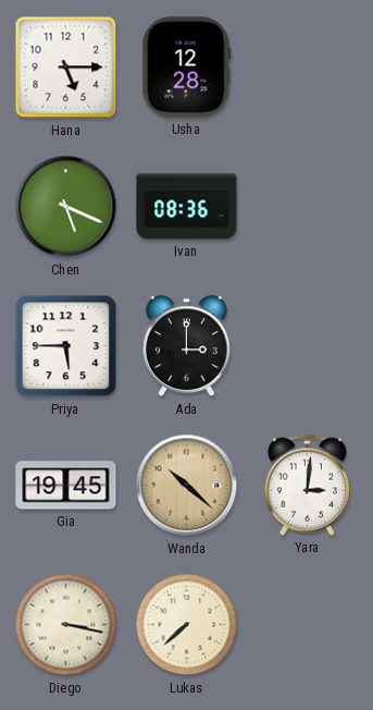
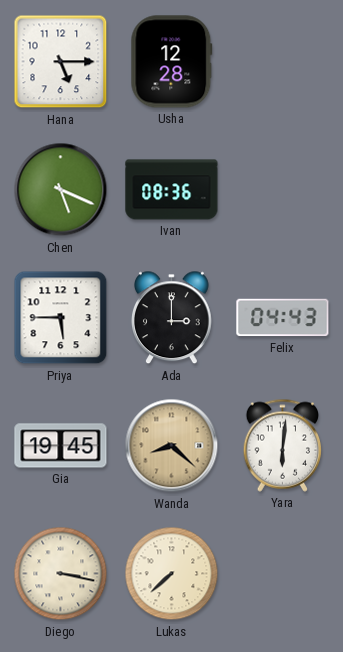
Felix: none -> 04:43 (283, 318)
Wanda: 10:22 -> 8:22 (172, 446)
Yara: 3:01 -> 6:01 (283, 445)
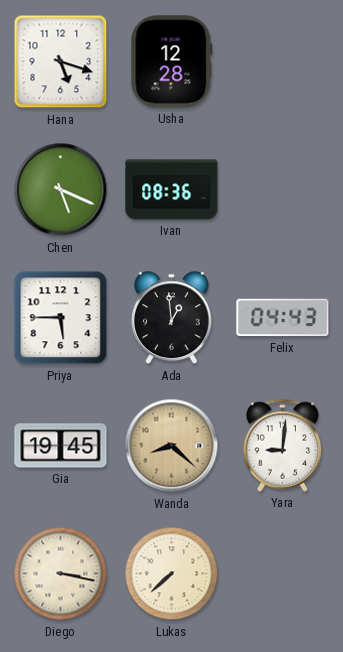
Hana: 5:15 -> 5:18 (61, 62)
Ada: 3:00 -> 12:59 (172, 318)
Yara: 6:01 -> 9:01 (283, 445)
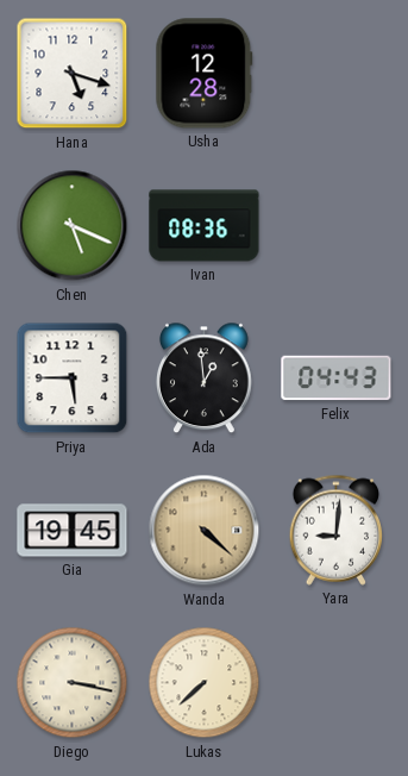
Wanda: 8:22 -> 4:22 (205, 531)
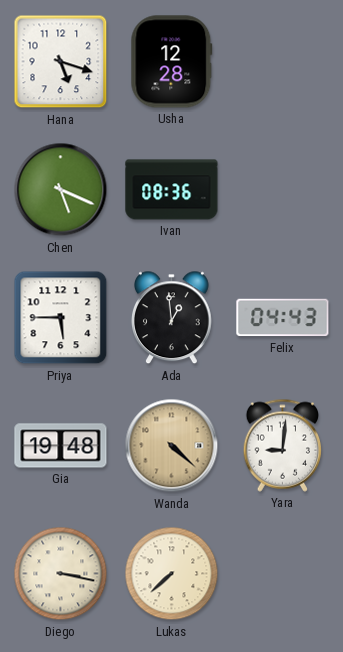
Gia: 19:45 -> 19:48 (61, 446)
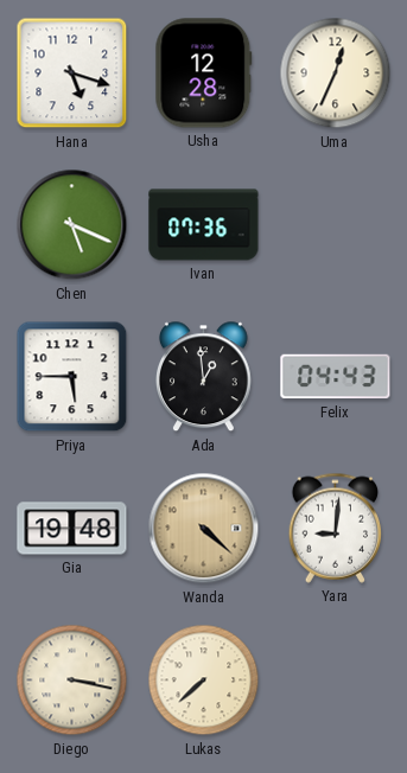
Uma: none -> 12:34 (336, 74)
Ivan: 08:36 -> 07:36 (204, 225)
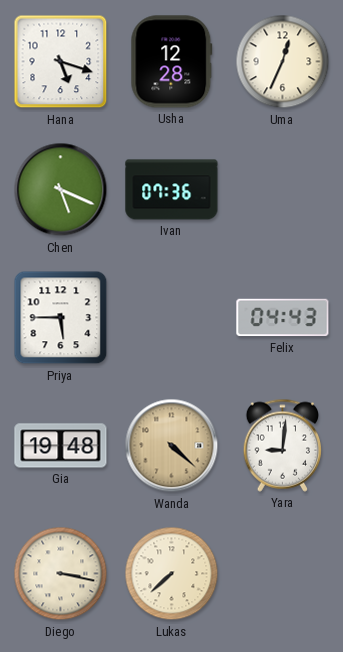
Ada: 12:59 -> none (204, 377)
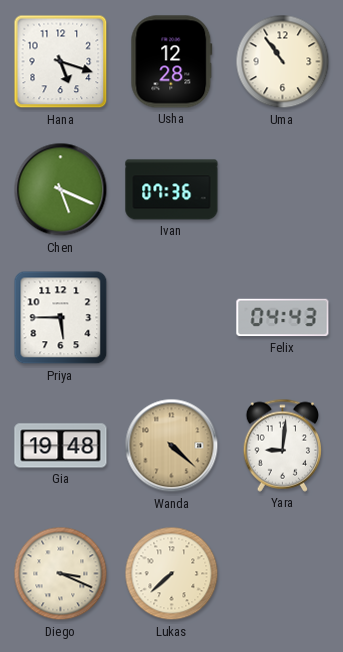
Uma: 12:34 -> 10:54 (283, 62)
Diego: 3:17 -> 3:19 (61, 574)
